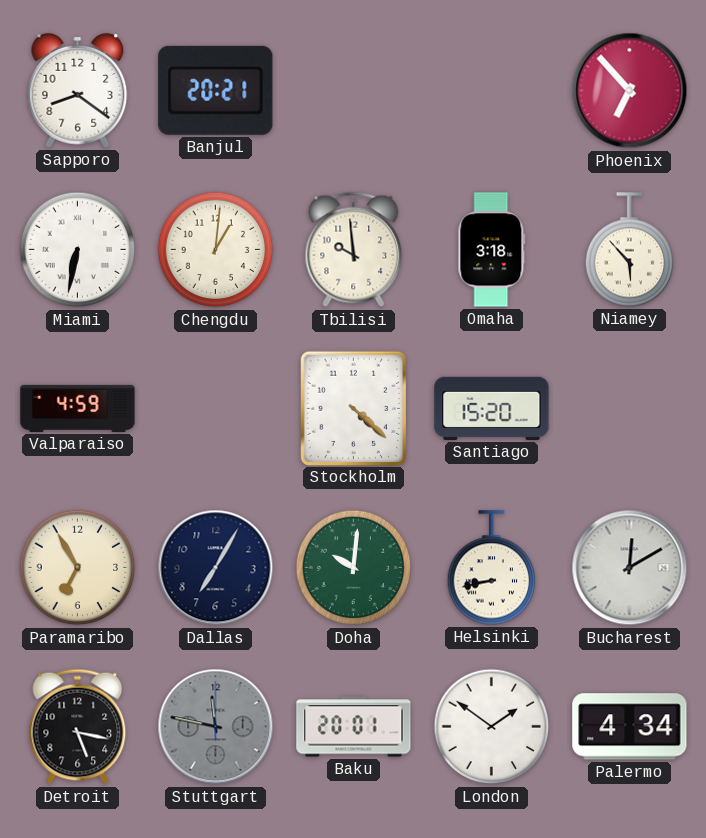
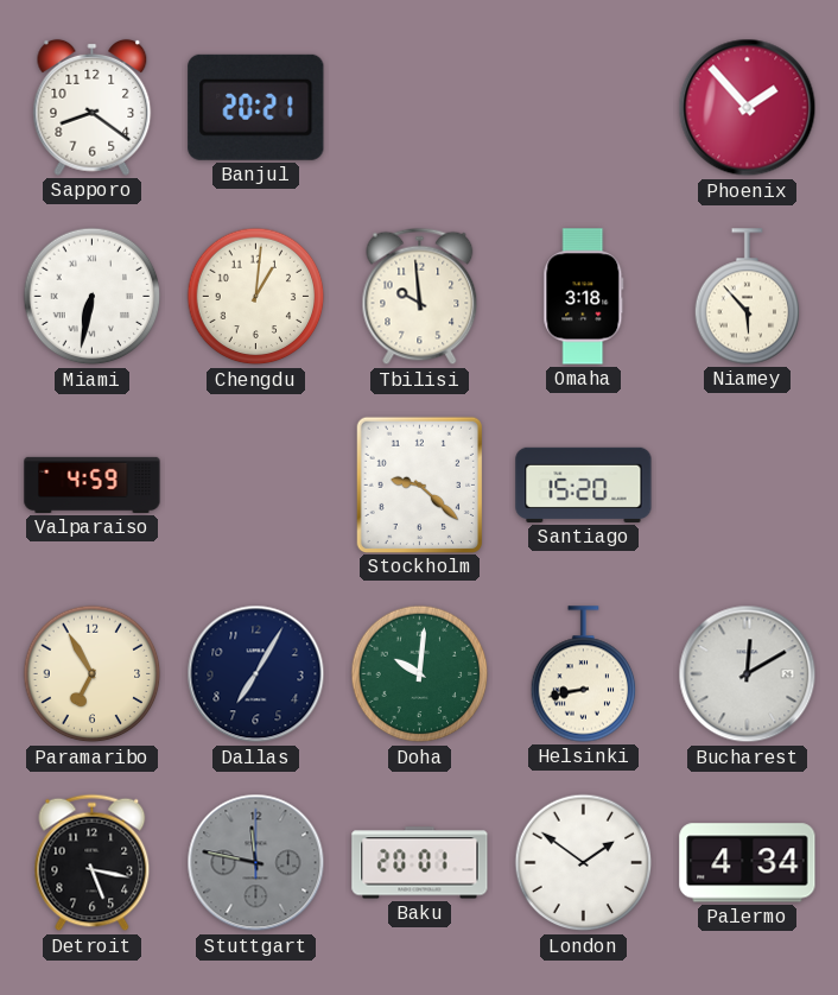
Phoenix: 6:53 -> 1:53 (748, 108)
Stockholm: 4:22 -> 9:22 (419, 484)
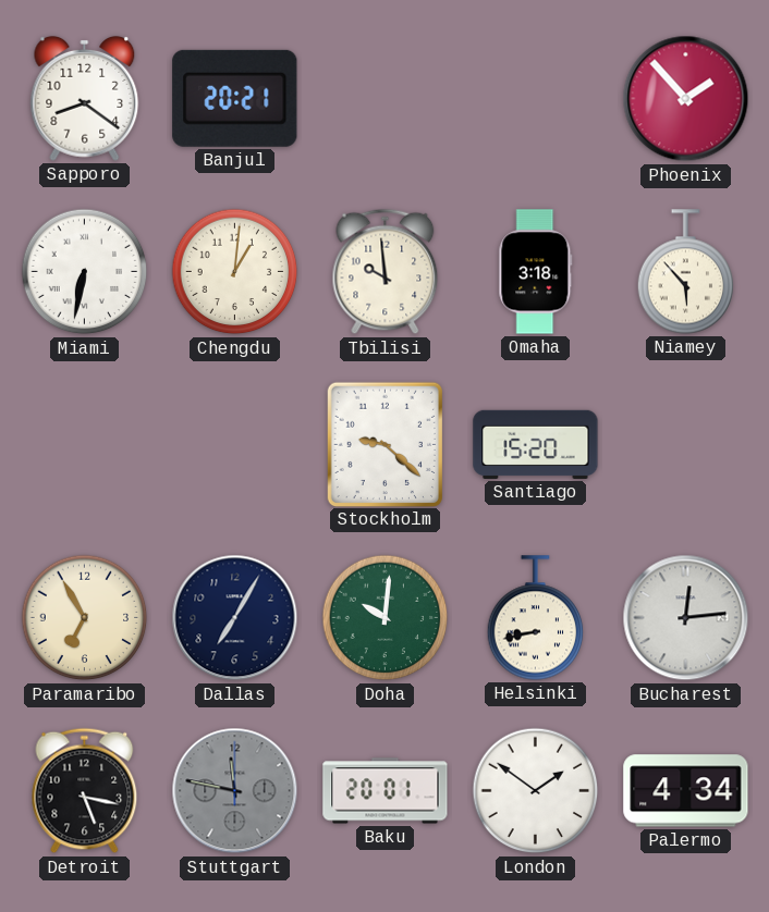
Valparaiso: 4:59 -> none (93, 484)
Bucharest: 12:10 -> 12:14 (686, 618)
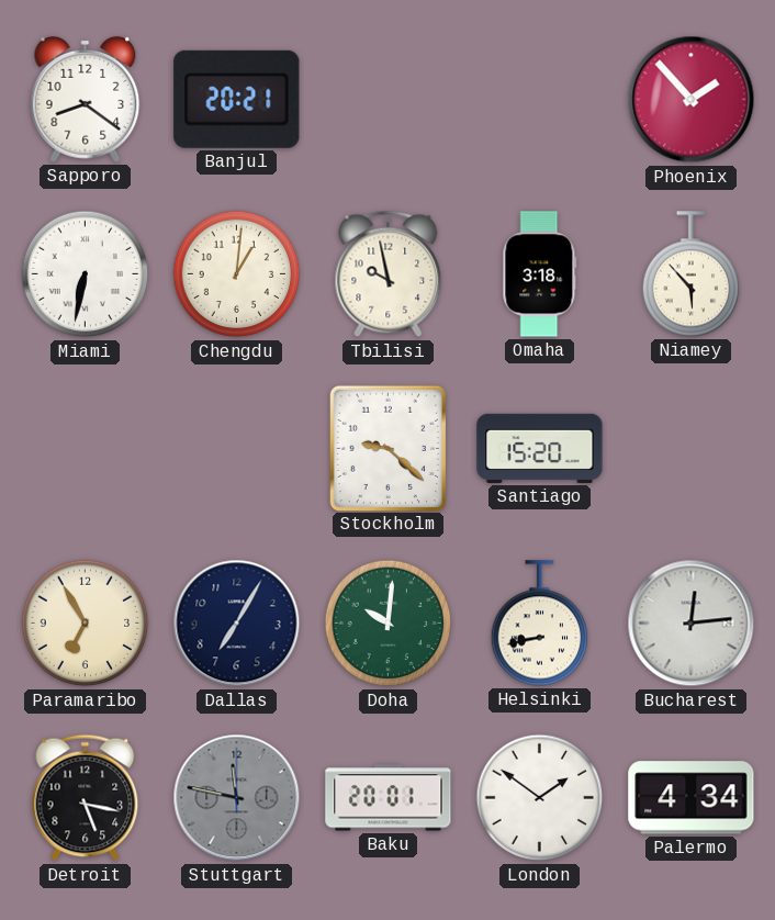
Tbilisi: 9:59 -> 9:58 (389, 274)
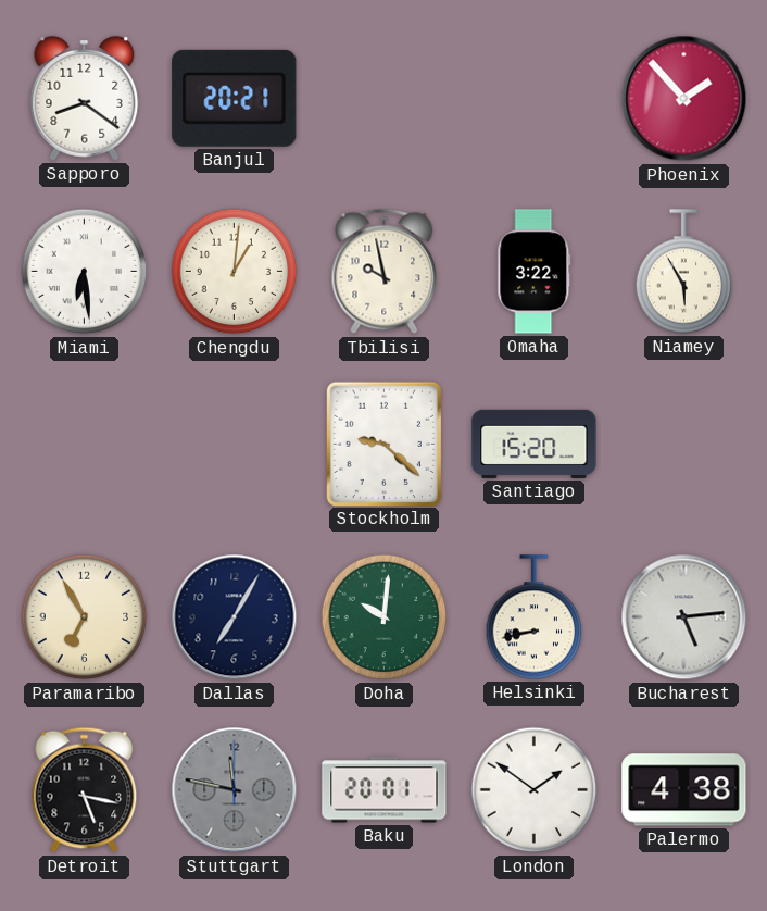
Miami: 6:32 -> 6:29 (85, 272)
Omaha: 3:18 -> 3:22 (535, 272)
Niamey: 5:53 -> 5:55 (684, 272)
Bucharest: 12:14 -> 5:14 (684, 617)
Palermo: 4:34 -> 4:38 (684, 790)
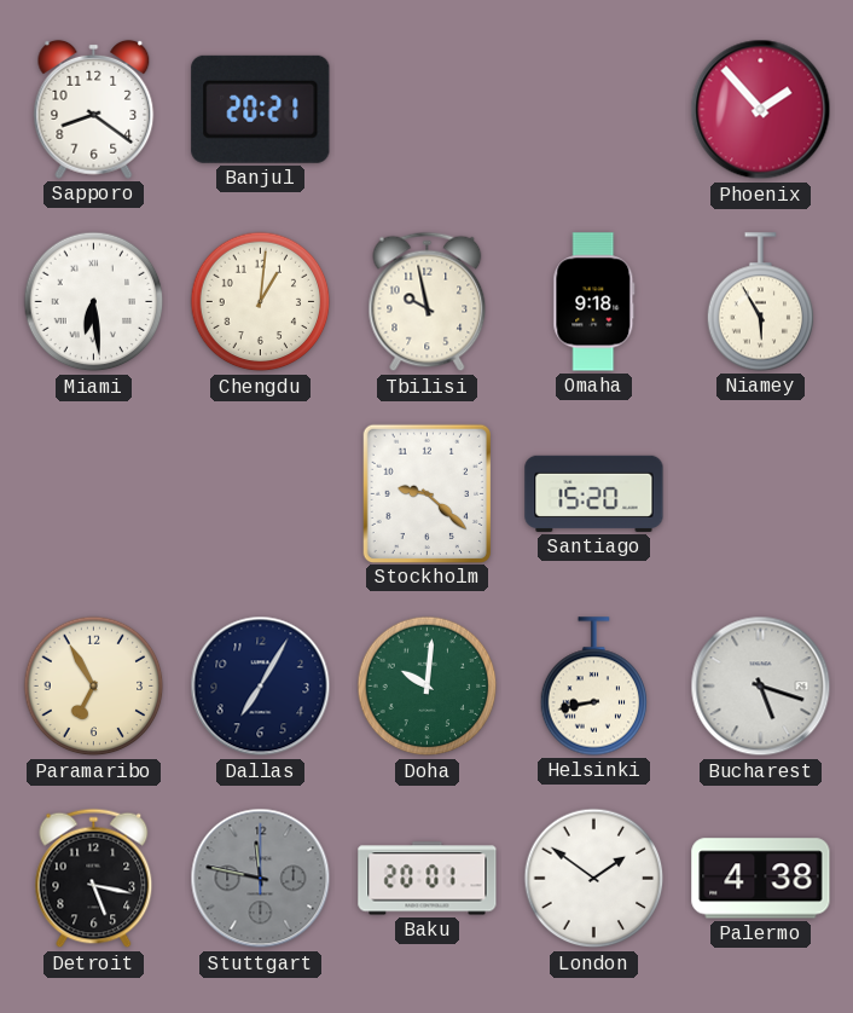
Omaha: 3:22 -> 9:18 (594, 302)
Bucharest: 5:14 -> 5:18 (761, 687)
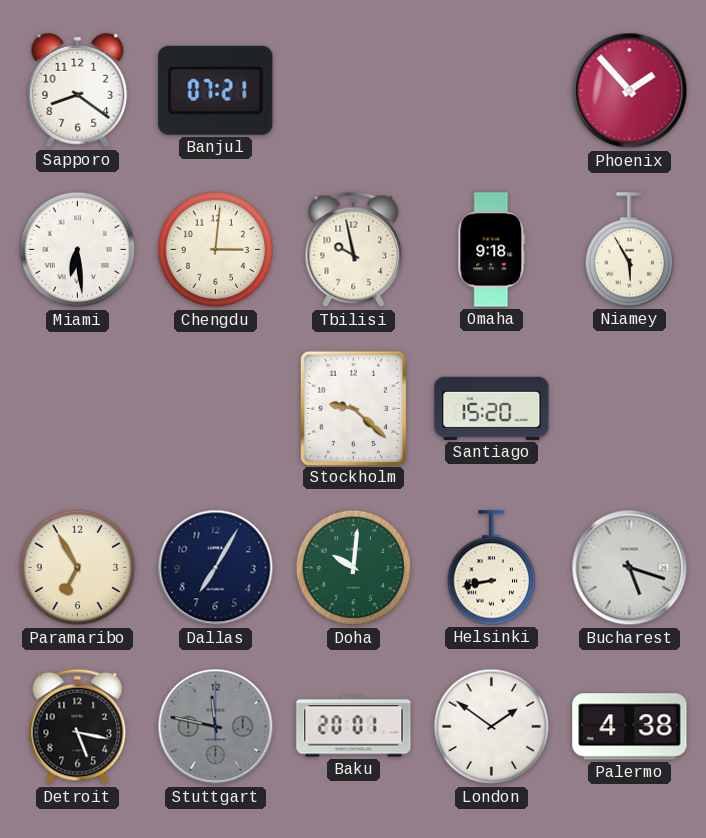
Banjul: 20:21 -> 07:21 (216, 90)
Chengdu: 1:01 -> 3:01 (216, 250)
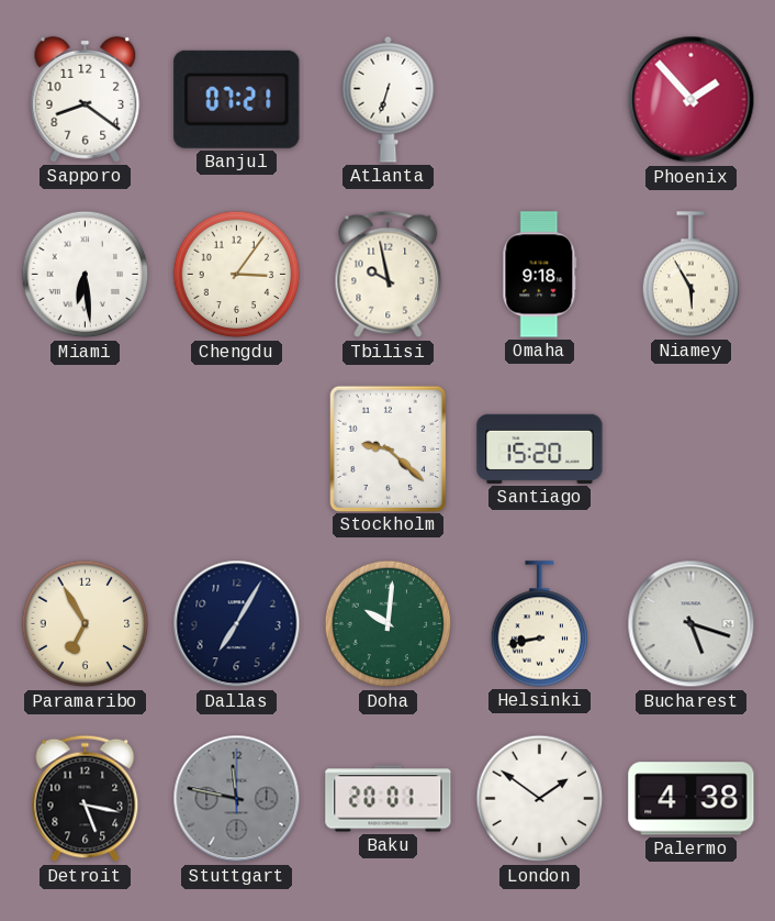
Atlanta: none -> 6:33 (389, 99)
Chengdu: 3:01 -> 3:06 (237, 275)
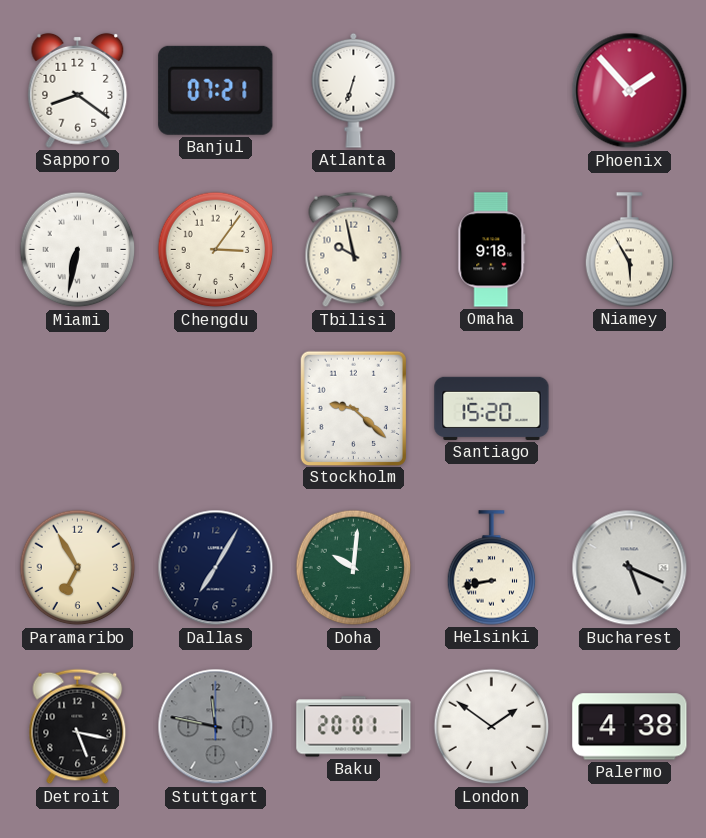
Miami: 6:29 -> 6:32 (78, 250)
Bucharest: 5:18 -> 5:19 (630, 568)
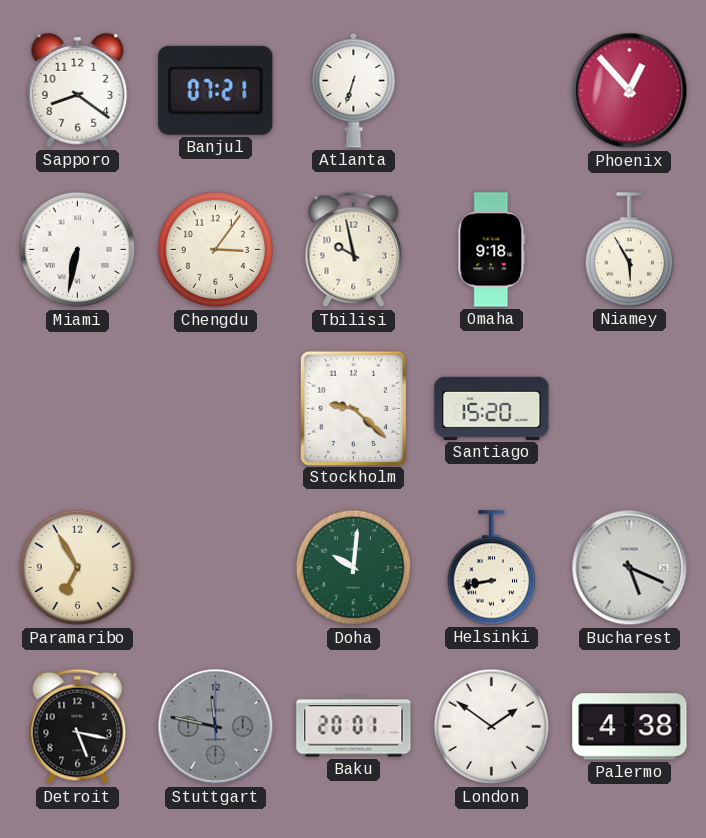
Phoenix: 1:53 -> 12:53 (630, 91)
Dallas: 7:05 -> none (216, 568)
